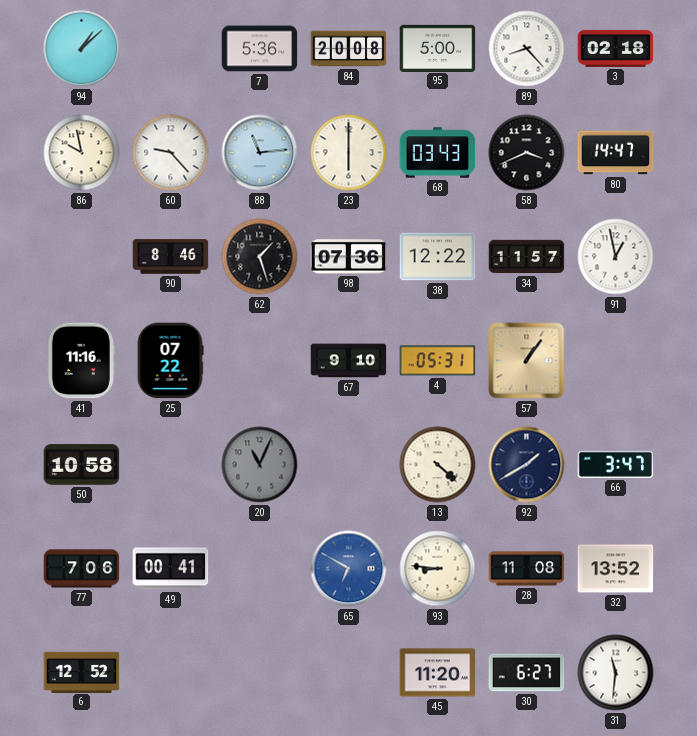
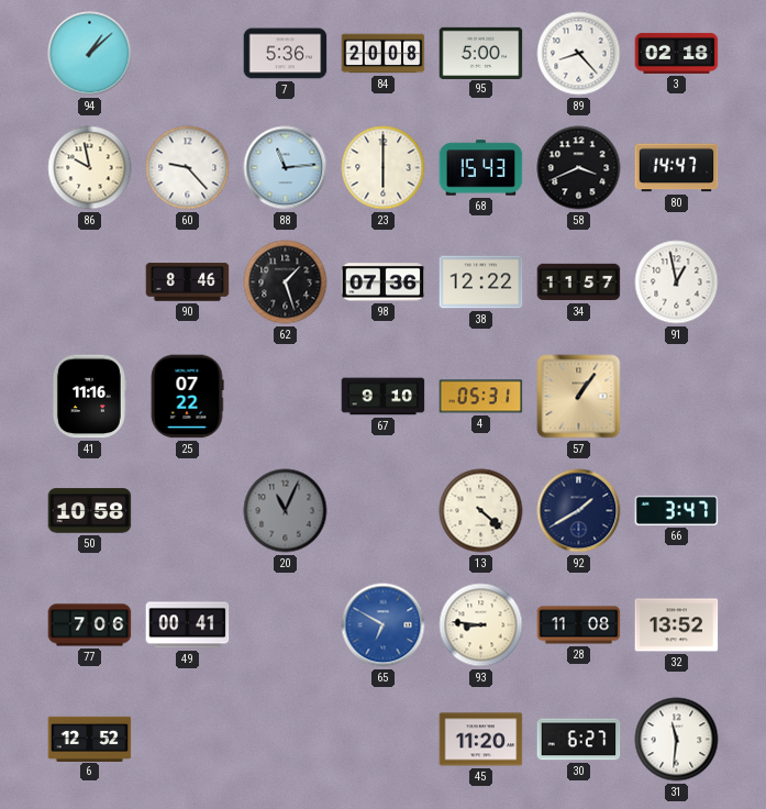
68: 03:43 -> 15:43 (481, 168)
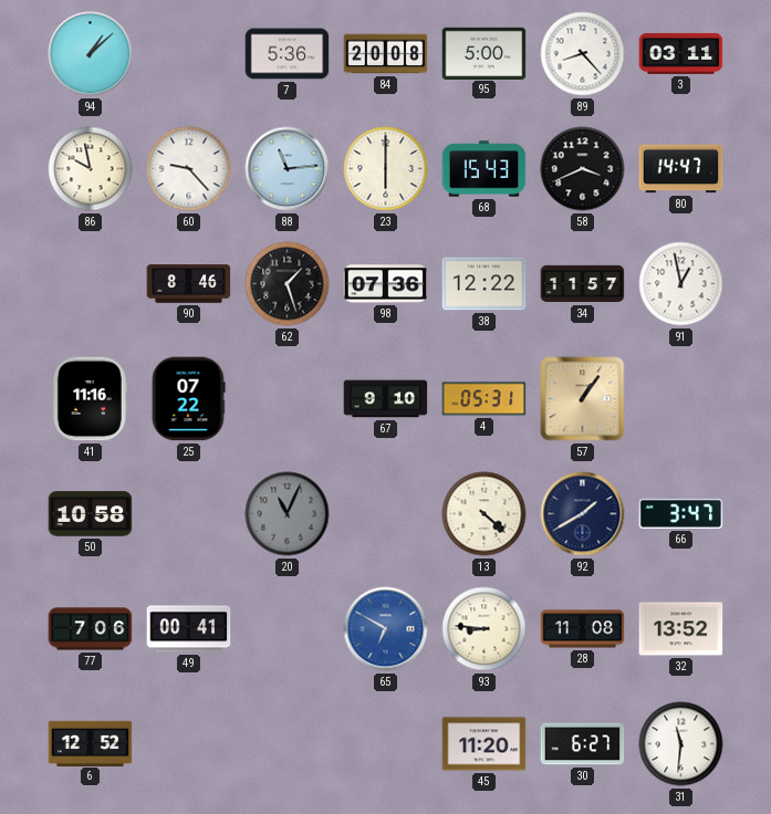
3: 02:18 -> 03:11 (681, 53)
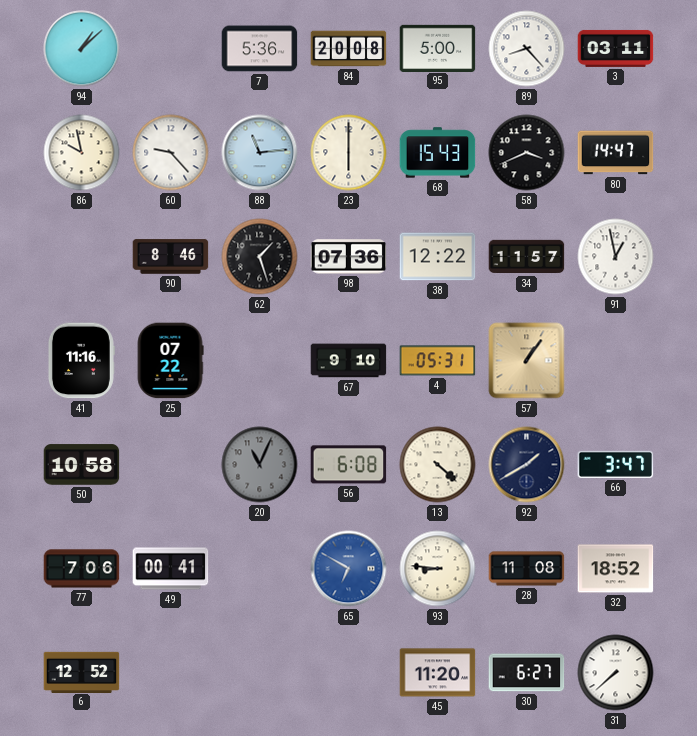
56: none -> 6:08 (349, 465)
32: 13:52 -> 18:52 (616, 569)
31: 11:31 -> 7:38 (616, 673)
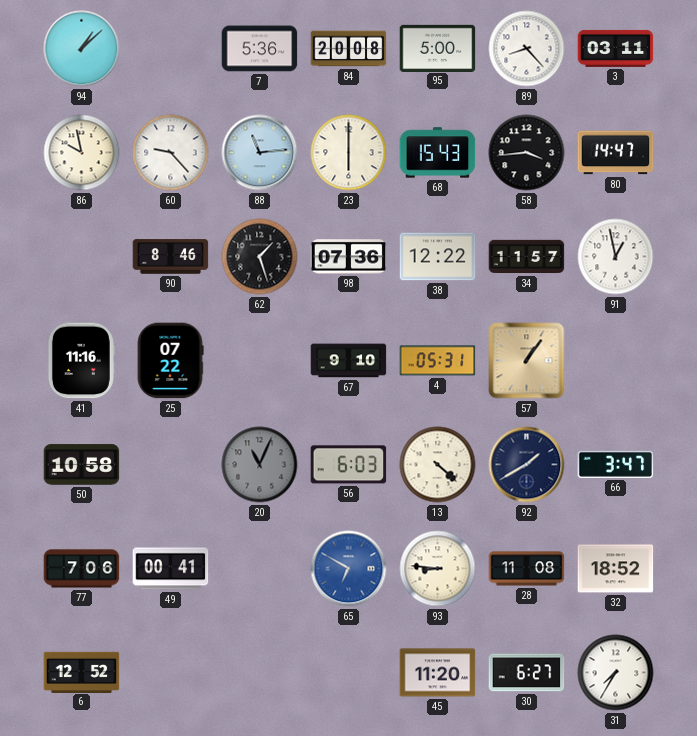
58: 3:41 -> 3:44 (527, 153)
56: 6:08 -> 6:03 (349, 465)
31: 7:38 -> 7:35 (616, 673)
